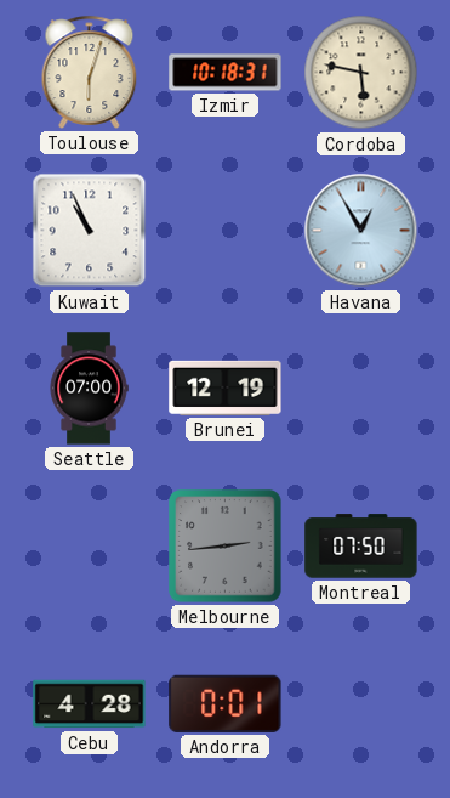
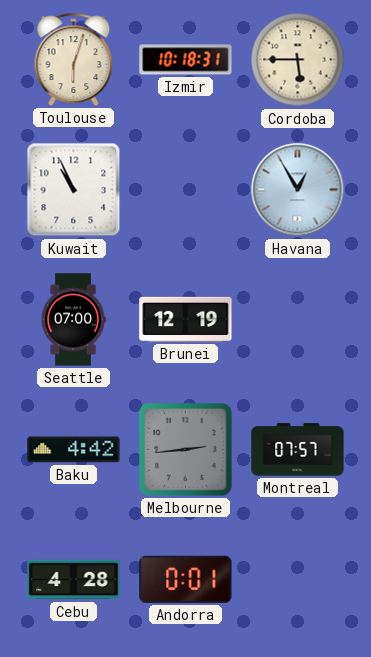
Cordoba: 5:47 -> 5:45 (298, 60)
Baku: none -> 4:42 (74, 450)
Montreal: 07:50 -> 07:57 (298, 450)
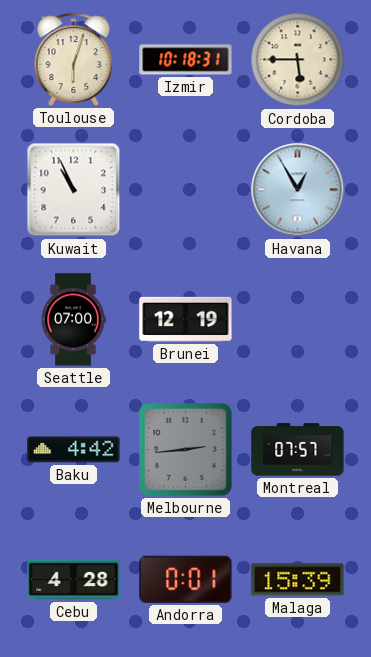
Malaga: none -> 15:39 (298, 580)
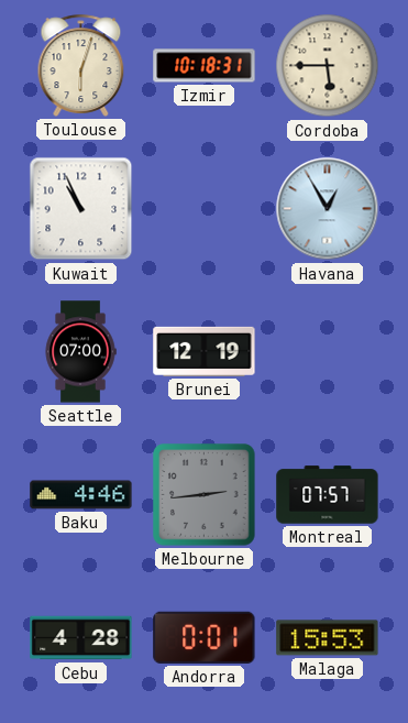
Baku: 4:42 -> 4:46 (81, 495)
Malaga: 15:39 -> 15:53 (328, 638)
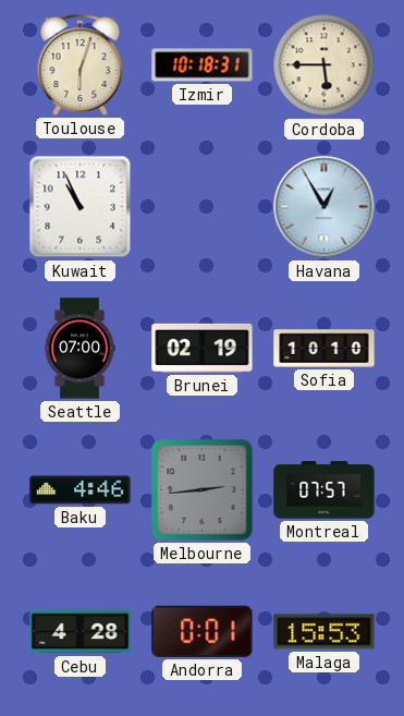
Brunei: 12:19 -> 02:19 (203, 348)
Sofia: none -> 10:10 (325, 349)
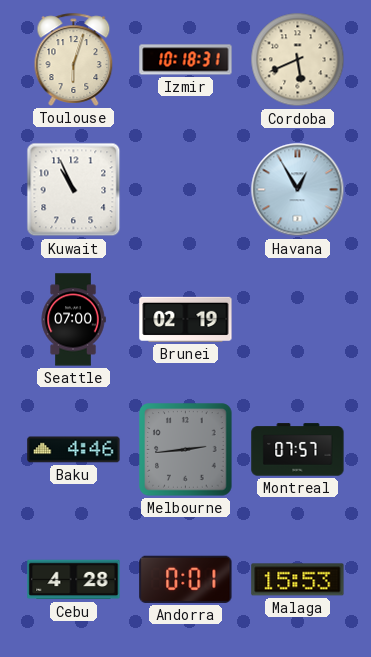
Cordoba: 5:45 -> 5:41 (298, 60)
Sofia: 10:10 -> none (325, 349)
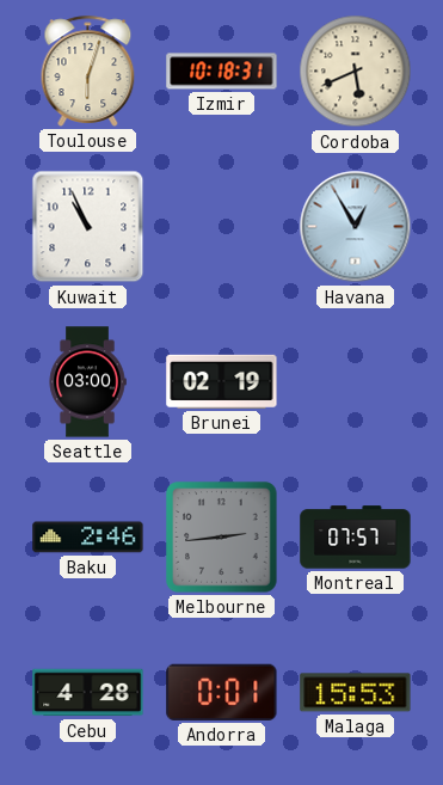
Seattle: 07:00 -> 03:00 (87, 382)
Baku: 4:46 -> 2:46 (88, 538)
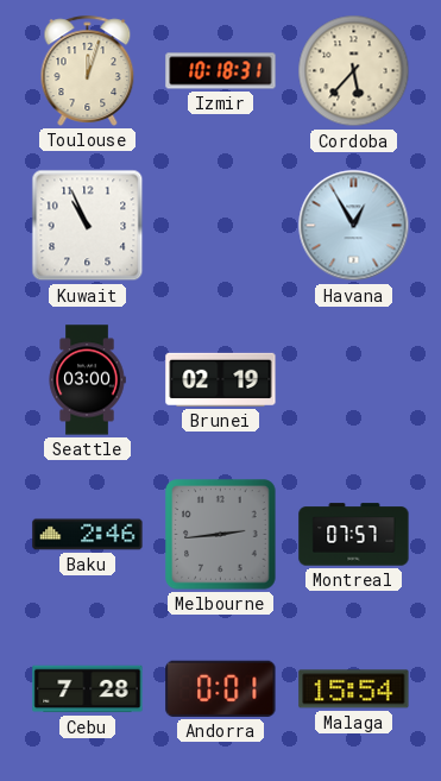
Toulouse: 6:03 -> 12:03 (88, 70)
Cordoba: 5:41 -> 5:37 (354, 71)
Cebu: 4:28 -> 7:28 (88, 689)
Malaga: 15:53 -> 15:54 (354, 689)
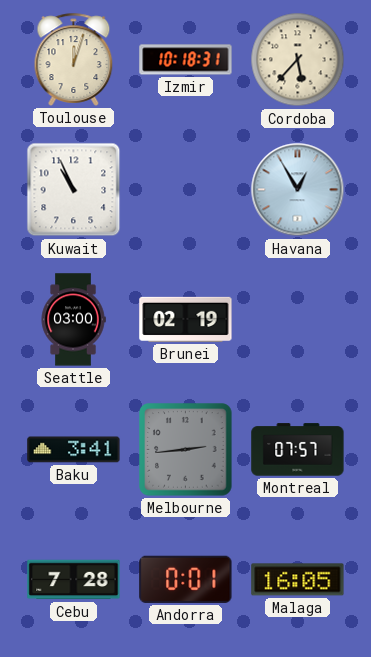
Baku: 2:46 -> 3:41 (74, 450)
Malaga: 15:54 -> 16:05 (298, 580)
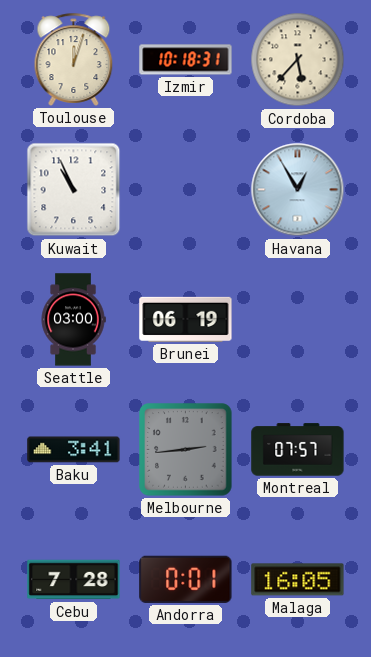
Brunei: 02:19 -> 06:19 (186, 319)
